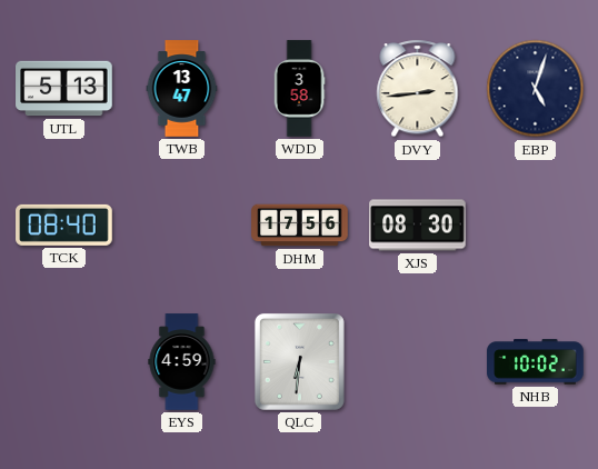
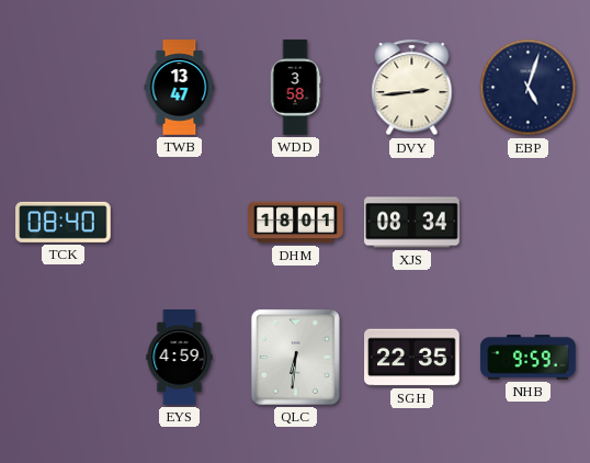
UTL: 5:13 -> none (64, 89)
DHM: 17:56 -> 18:01 (296, 223)
XJS: 08:30 -> 08:34 (412, 223)
SGH: none -> 22:35 (412, 358)
NHB: 10:02 -> 9:59 (529, 358)
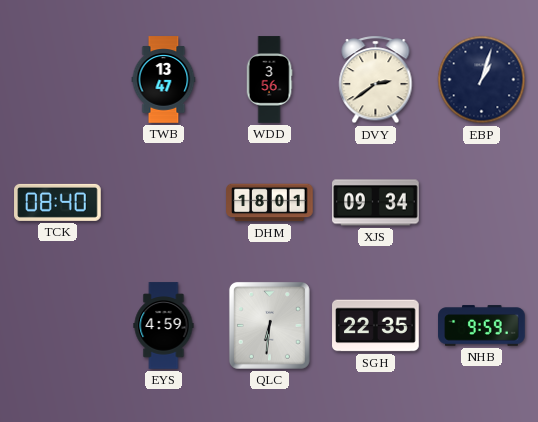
WDD: 3:58 -> 3:56 (269, 80)
DVY: 2:44 -> 2:39 (376, 80)
EBP: 5:03 -> 1:03 (482, 80)
XJS: 08:34 -> 09:34 (376, 203)
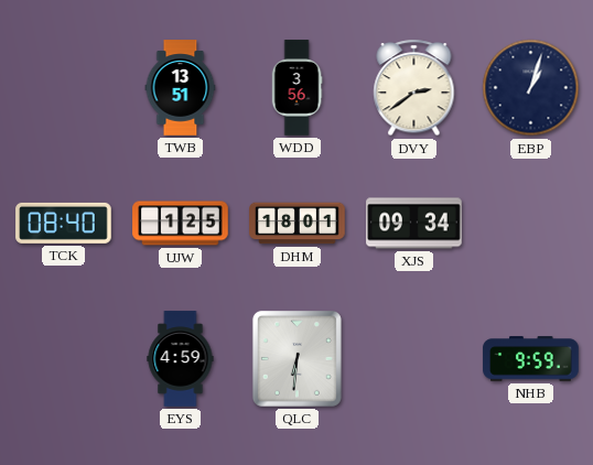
TWB: 13:47 -> 13:51 (181, 88)
UJW: none -> 1:25 (181, 224)
SGH: 22:35 -> none (376, 326)
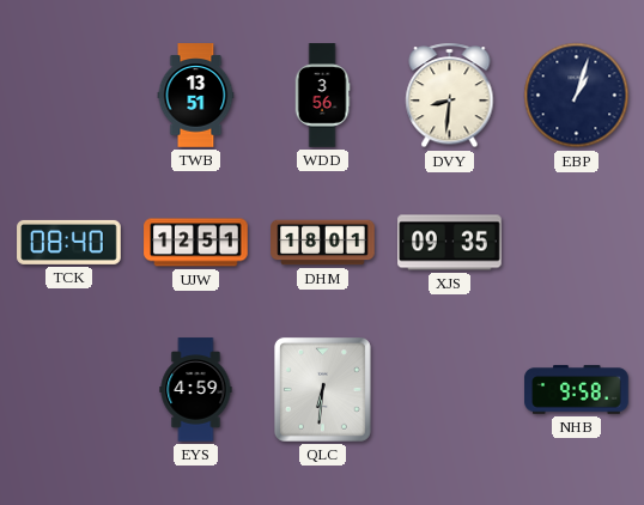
DVY: 2:39 -> 8:31 (450, 96)
UJW: 1:25 -> 12:51 (196, 243)
XJS: 09:34 -> 09:35 (450, 243)
NHB: 9:59 -> 9:58 (577, 390)
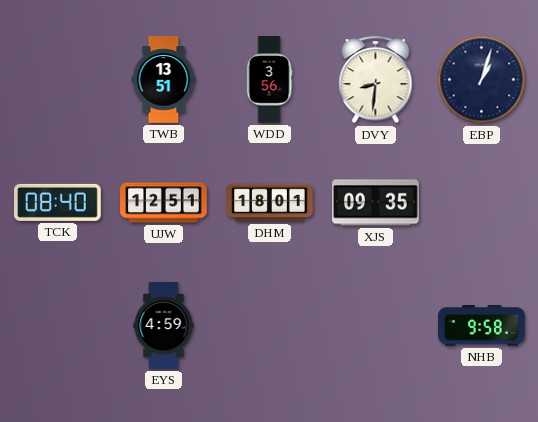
QLC: 6:31 -> none (322, 389)
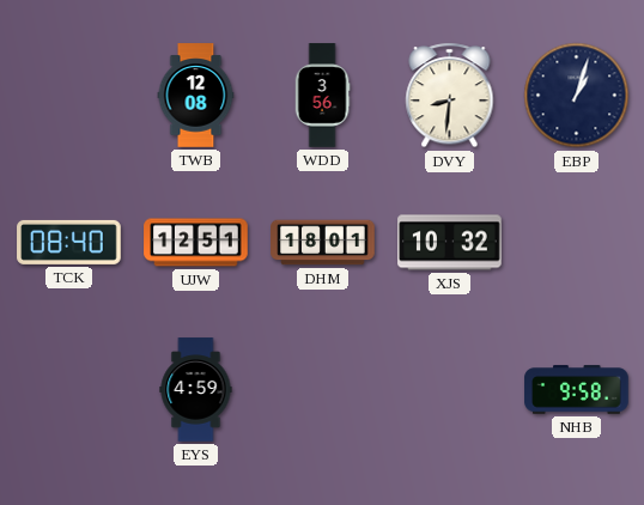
TWB: 13:51 -> 12:08 (196, 96)
XJS: 09:35 -> 10:32 (450, 243)
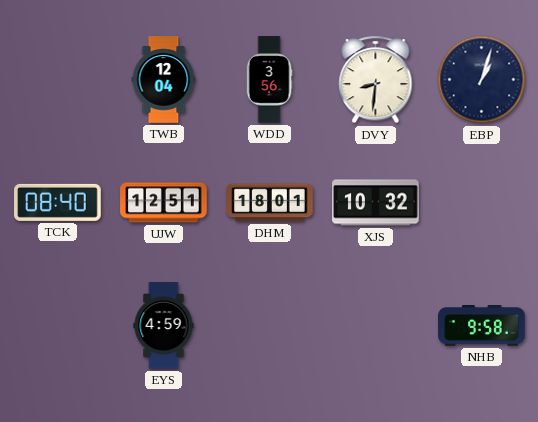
TWB: 12:08 -> 12:04 (164, 80)
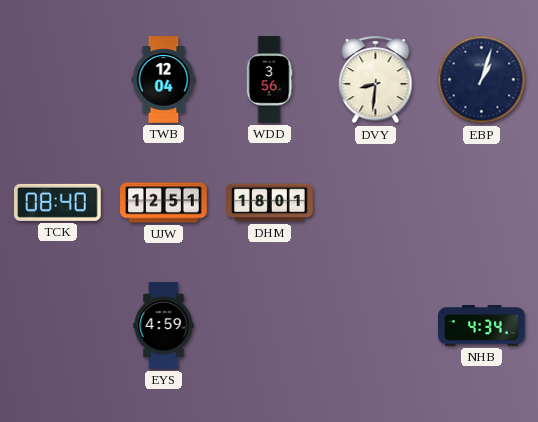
XJS: 10:32 -> none (376, 203)
NHB: 9:58 -> 4:34 (482, 326)
